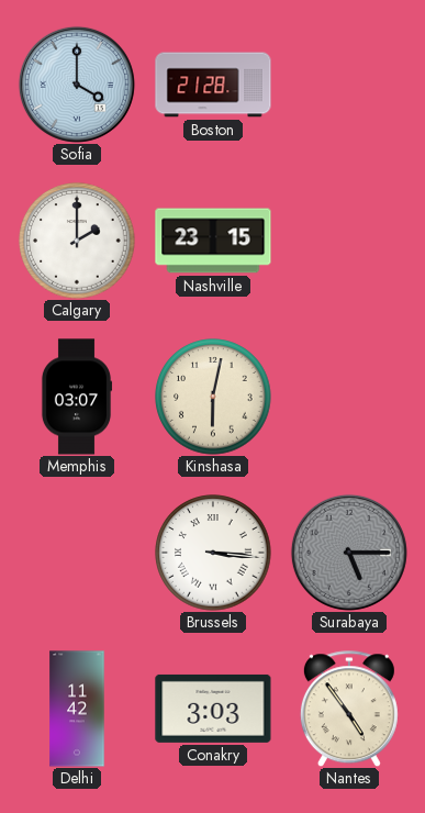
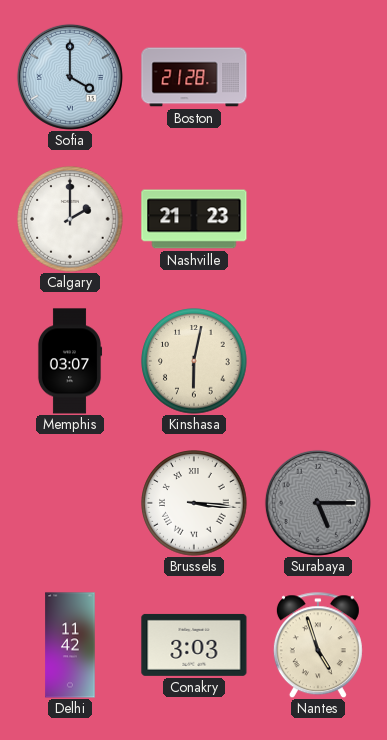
Nashville: 23:15 -> 21:23 (194, 219)
Nantes: 4:54 -> 4:57 (318, 645)
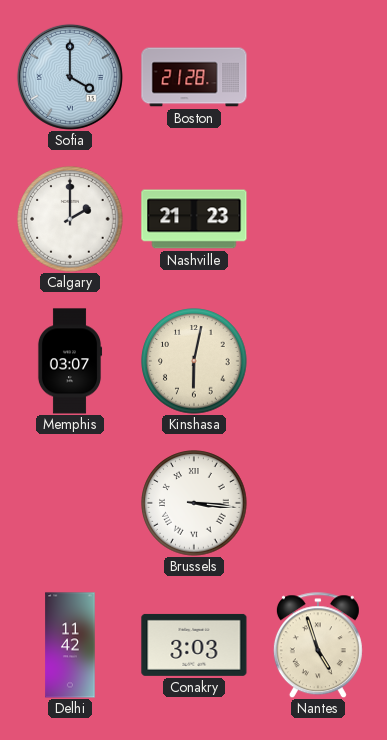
Surabaya: 5:15 -> none (318, 503)
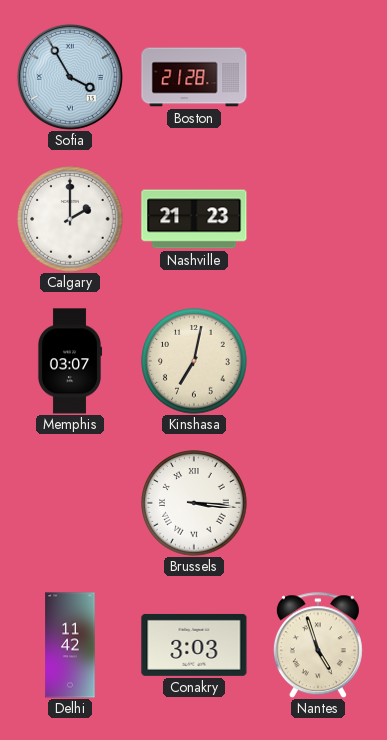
Sofia: 4:00 -> 3:55 (70, 77)
Kinshasa: 6:02 -> 7:02 (194, 361)
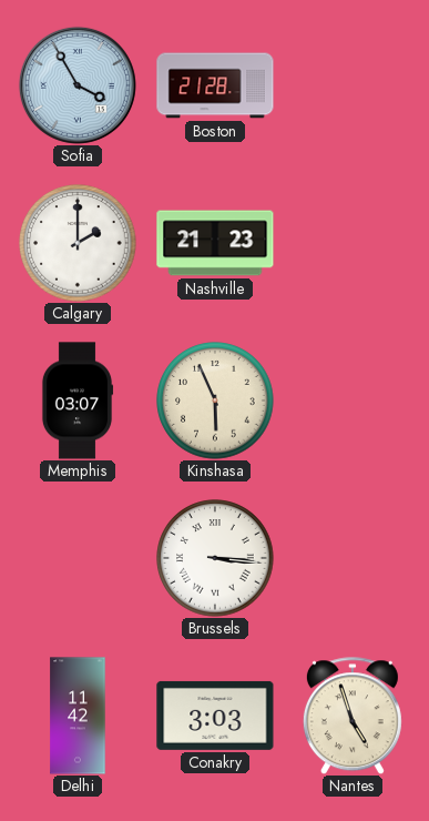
Kinshasa: 7:02 -> 5:56 (215, 401)
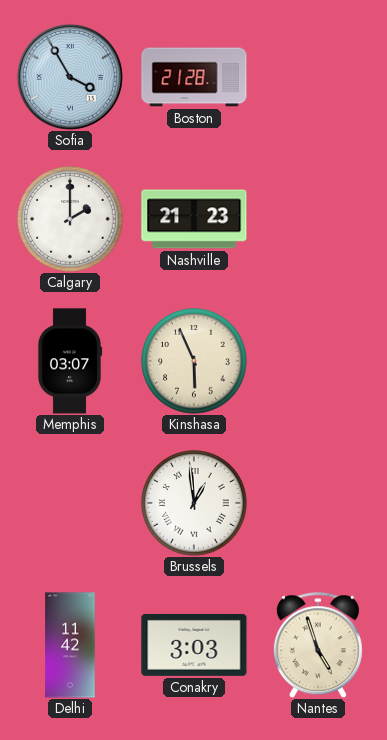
Brussels: 3:16 -> 12:59 (194, 503)
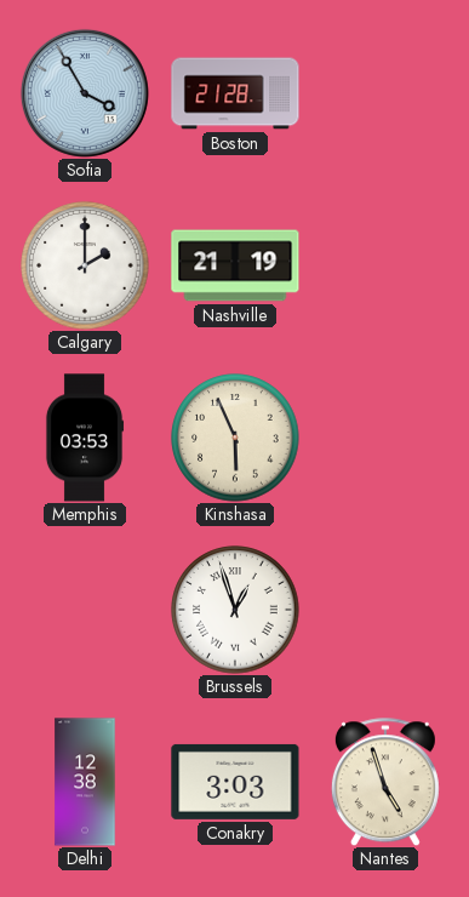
Nashville: 21:23 -> 21:19 (235, 265)
Memphis: 03:07 -> 03:53 (85, 438)
Brussels: 12:59 -> 12:57 (235, 610)
Delhi: 11:42 -> 12:38 (85, 782)
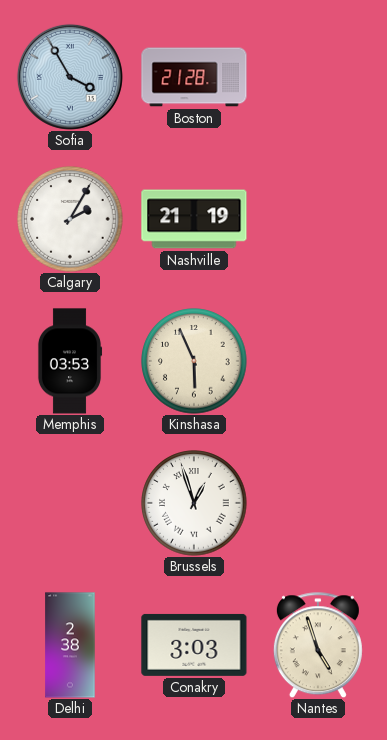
Calgary: 2:00 -> 2:05 (70, 219)
Delhi: 12:38 -> 2:38 (70, 645)
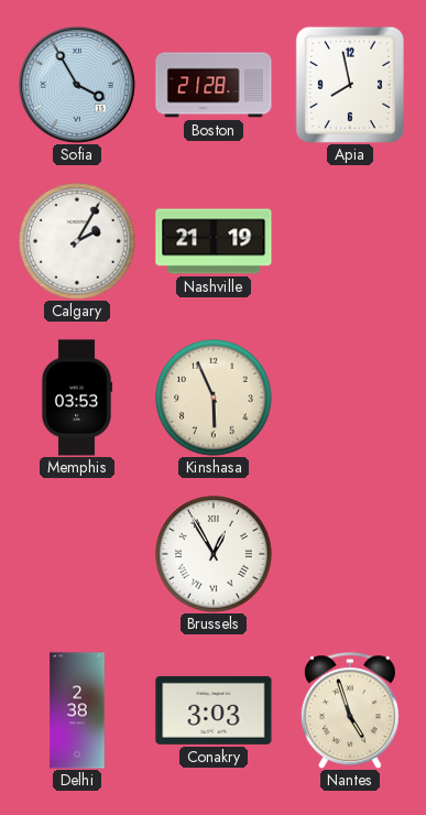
Apia: none -> 7:58 (350, 85)
Brussels: 12:57 -> 12:55 (214, 554)
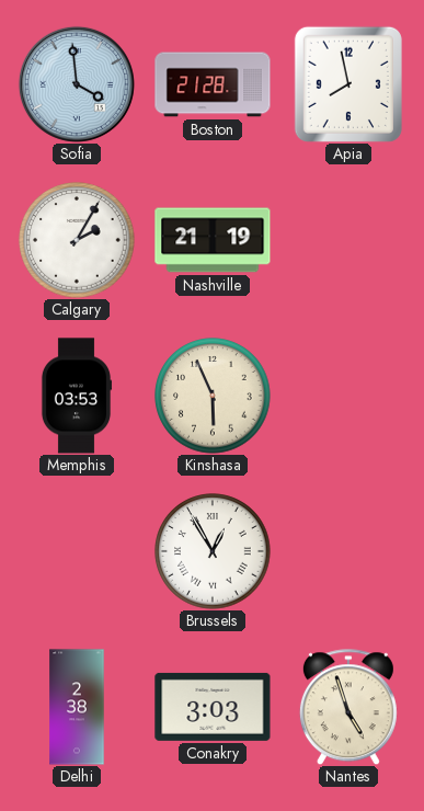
Sofia: 3:55 -> 3:59 (77, 84)
